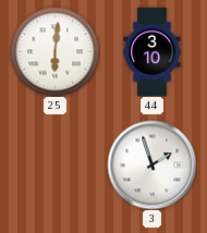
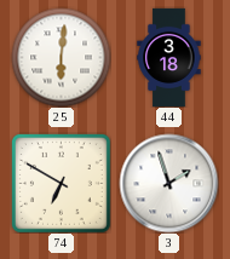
44: 3:10 -> 3:18 (169, 57)
74: none -> 6:50 (61, 183)
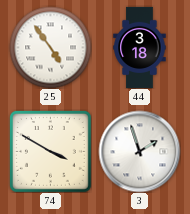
25: 6:01 -> 4:54 (50, 47)
74: 6:50 -> 3:50 (50, 151)
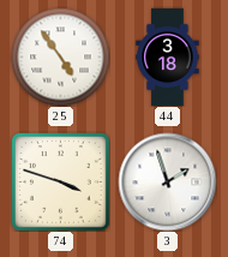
74: 3:50 -> 3:48 (60, 181)
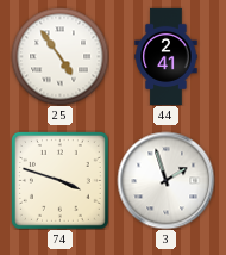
44: 3:18 -> 2:41 (167, 56)
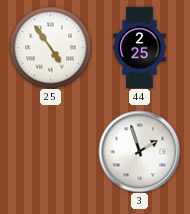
44: 2:41 -> 2:25 (140, 47)
74: 3:48 -> none (59, 180)
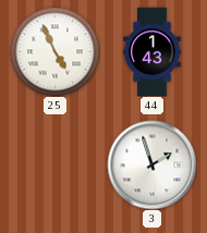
25: 4:54 -> 4:56 (54, 51)
44: 2:25 -> 1:43 (153, 51)
